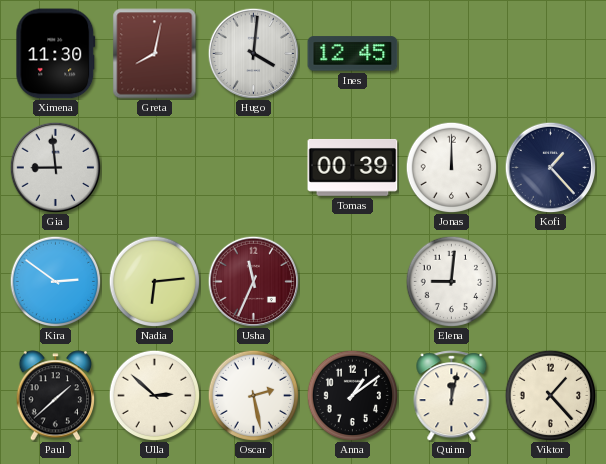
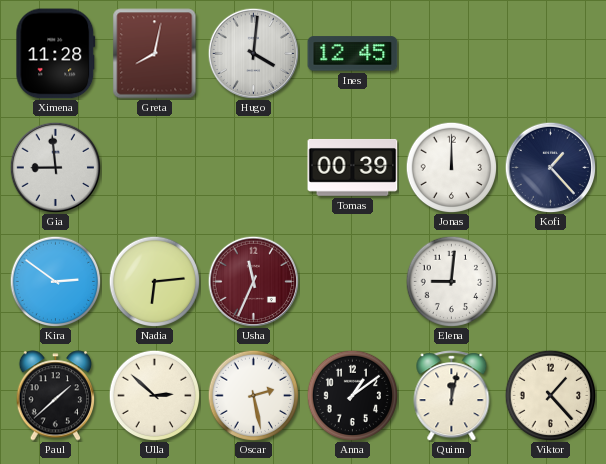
Ximena: 11:30 -> 11:28 (56, 54)
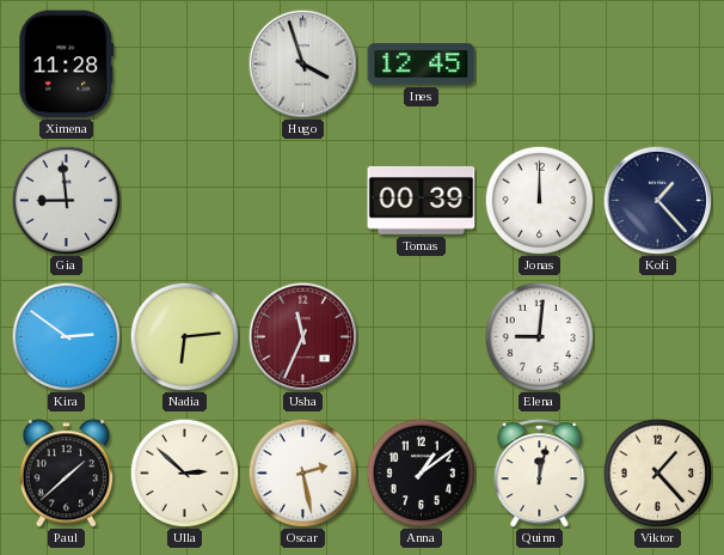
Greta: 8:02 -> none (155, 54)
Hugo: 4:01 -> 3:57 (302, 63)
